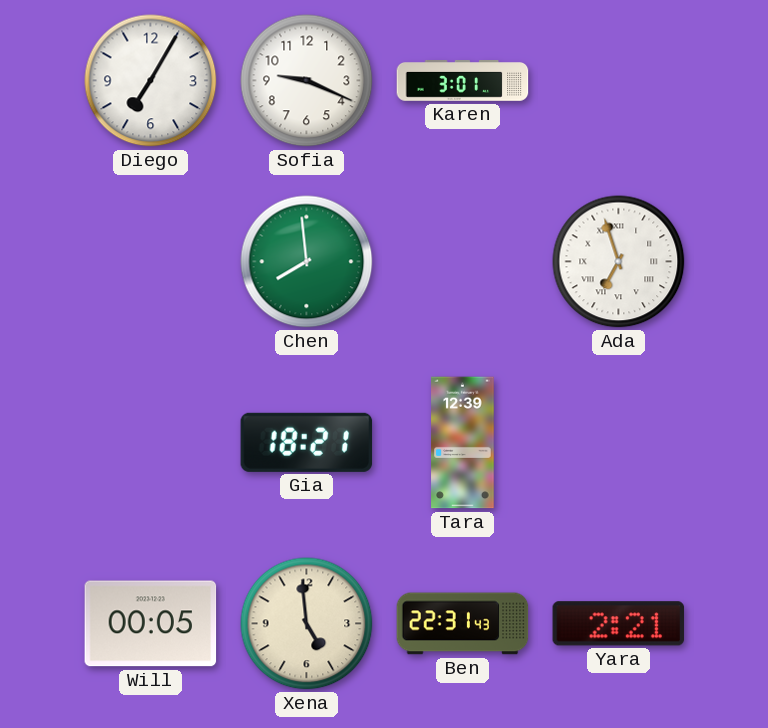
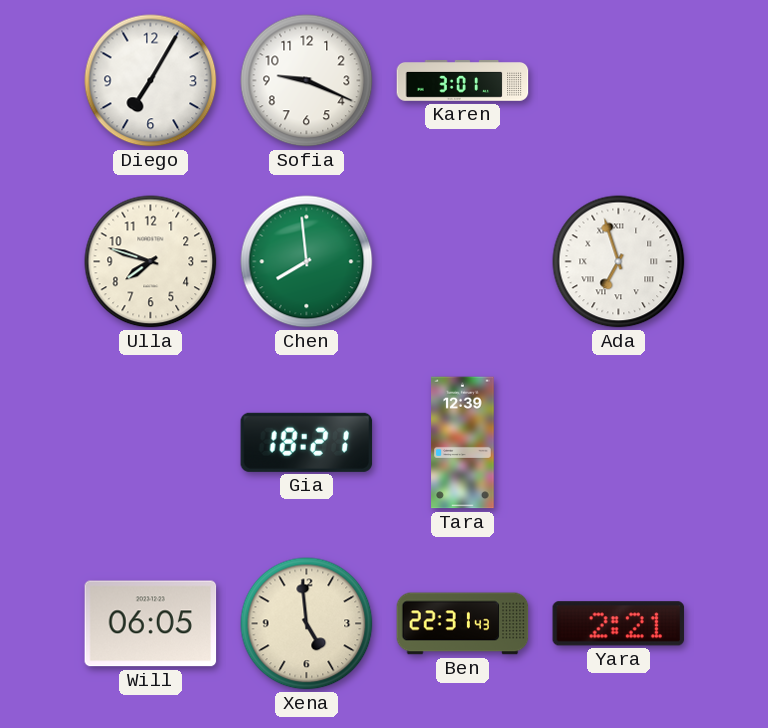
Ulla: none -> 7:48 (151, 262)
Will: 00:05 -> 06:05 (151, 624)
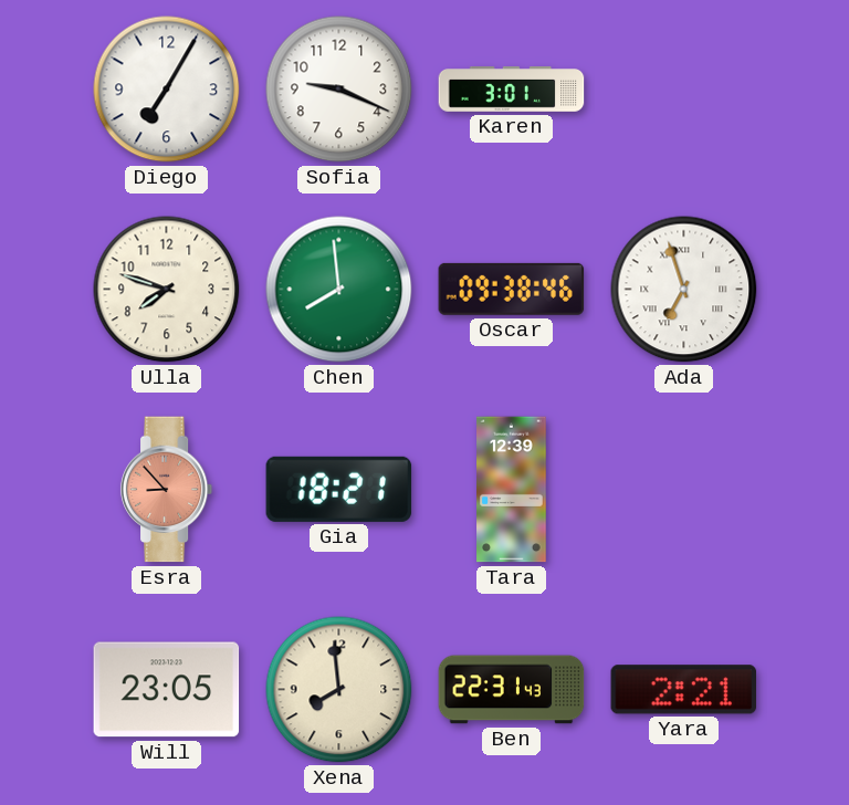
Oscar: none -> 09:38 (512, 289)
Esra: none -> 8:53 (167, 490)
Will: 06:05 -> 23:05 (167, 690)
Xena: 4:59 -> 7:59 (339, 690)
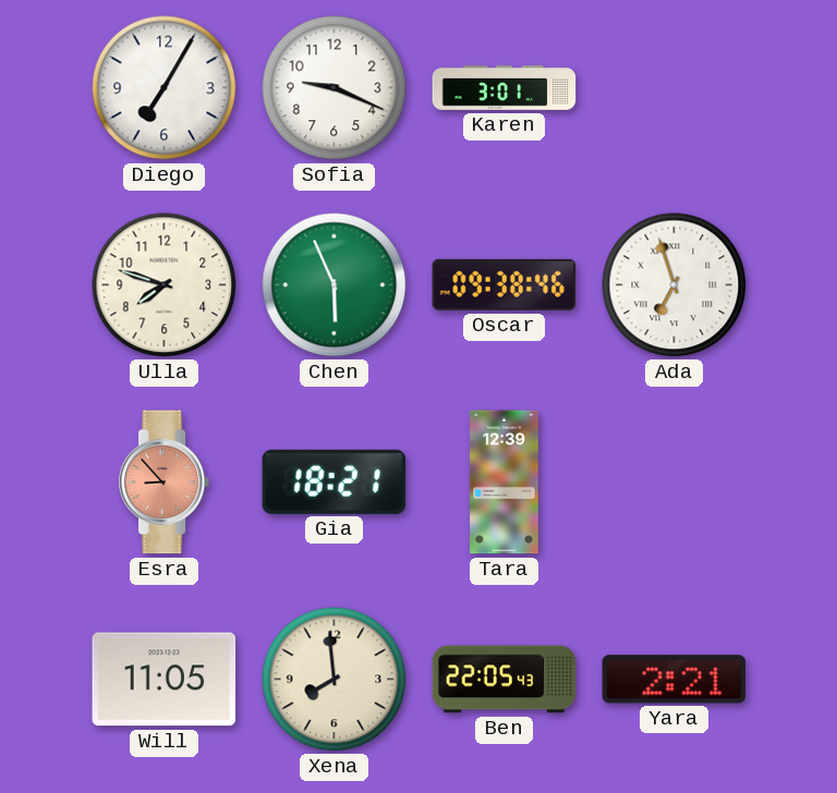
Chen: 7:59 -> 5:56 (335, 285)
Will: 23:05 -> 11:05 (165, 680)
Ben: 22:31 -> 22:05 (505, 680)
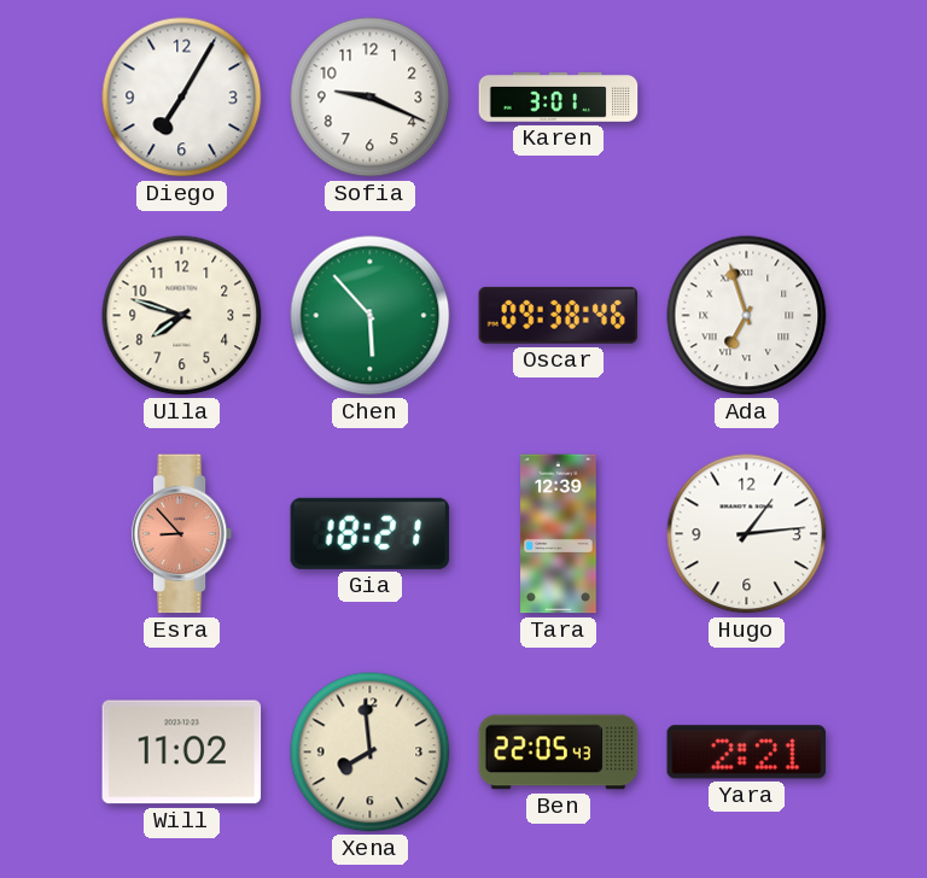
Chen: 5:56 -> 5:53 (371, 316)
Hugo: none -> 1:14 (747, 534)
Will: 11:05 -> 11:02 (182, 753)
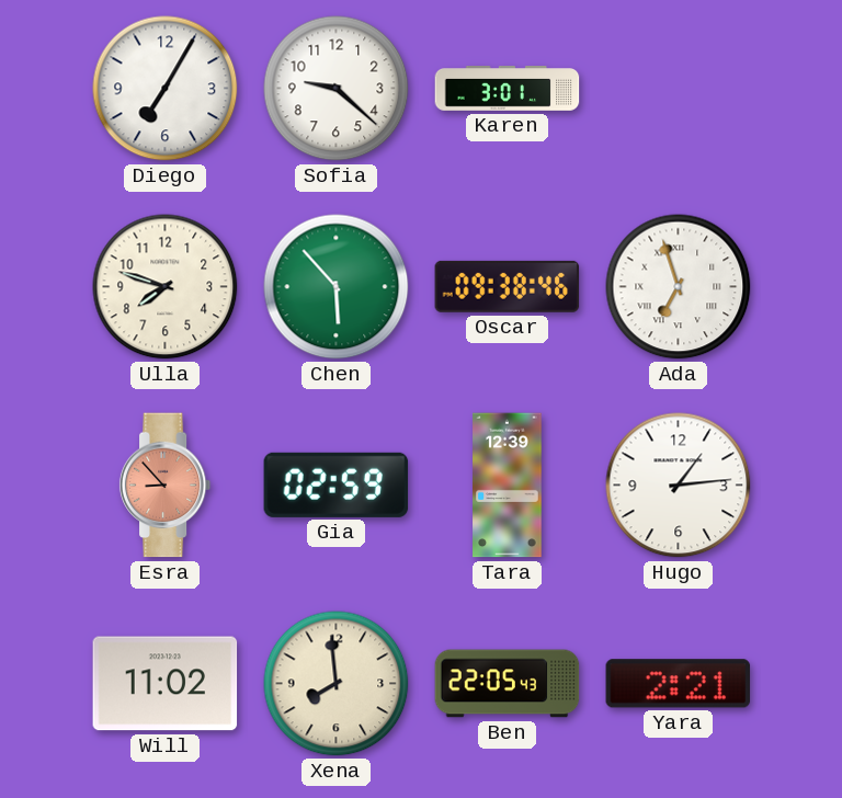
Sofia: 9:19 -> 9:22 (337, 89)
Gia: 18:21 -> 02:59 (337, 485)
